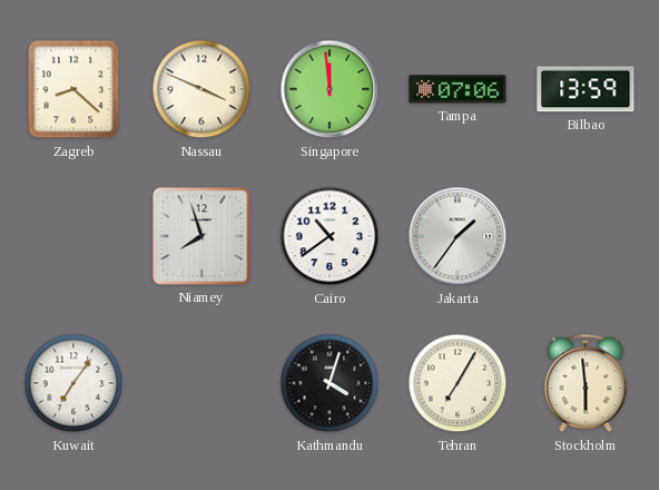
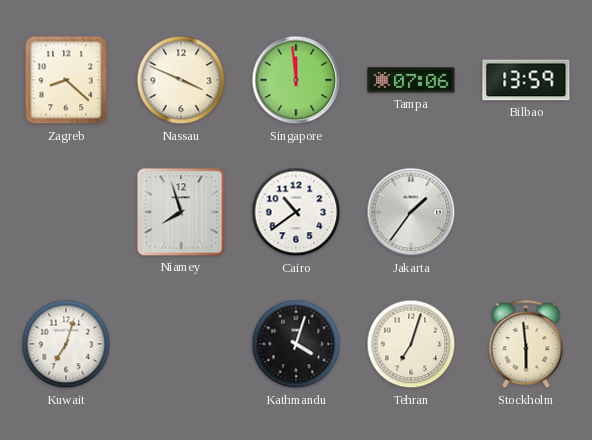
Kuwait: 7:06 -> 7:03 (66, 344)
Tehran: 7:05 -> 7:03 (411, 344)
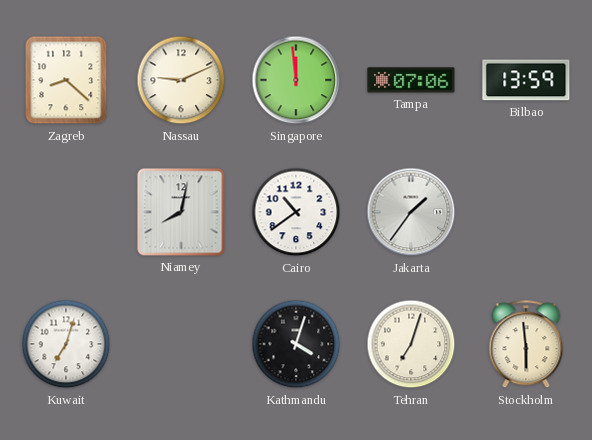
Nassau: 3:49 -> 9:11 (181, 80)
Niamey: 7:57 -> 8:02 (181, 212)
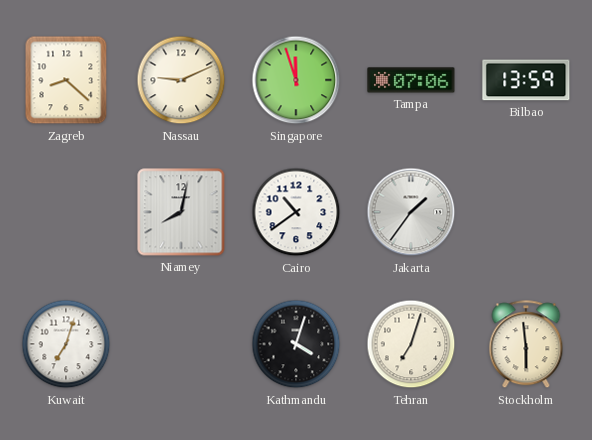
Singapore: 11:59 -> 11:57 (296, 80)
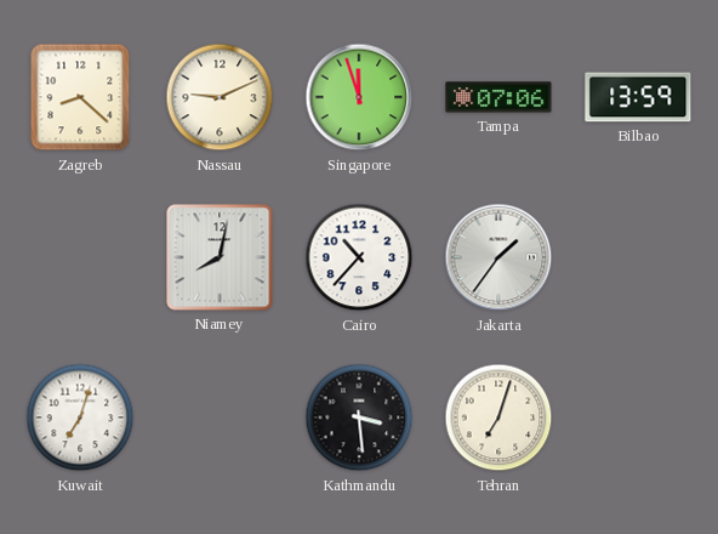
Cairo: 10:39 -> 10:37 (359, 257)
Kathmandu: 4:03 -> 3:29 (359, 417)
Stockholm: 5:59 -> none (526, 345)
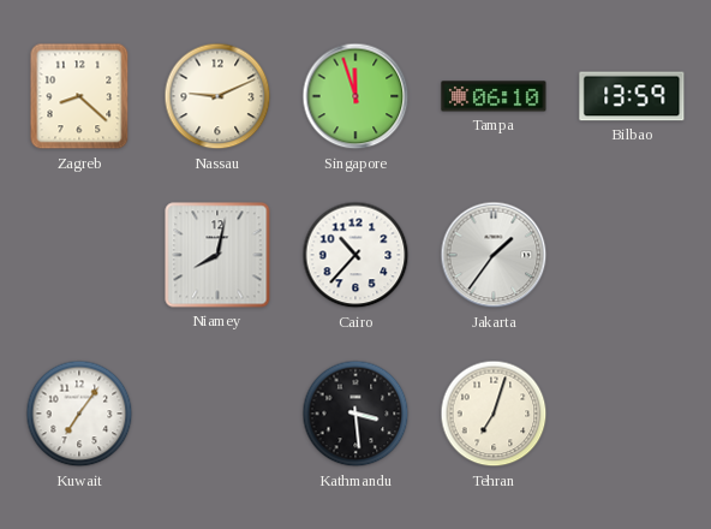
Tampa: 07:06 -> 06:10 (494, 96)
Kuwait: 7:03 -> 7:06 (79, 414)
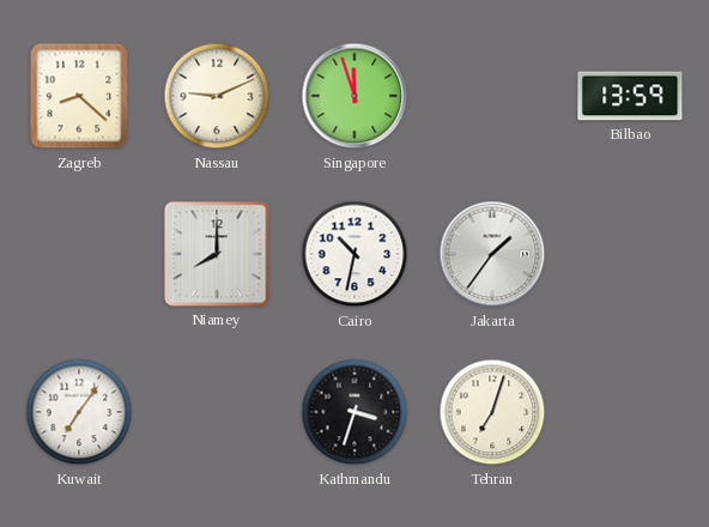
Tampa: 06:10 -> none (494, 96)
Niamey: 8:02 -> 8:00 (217, 254)
Cairo: 10:37 -> 10:32 (354, 254)
Kathmandu: 3:29 -> 3:33 (354, 412)
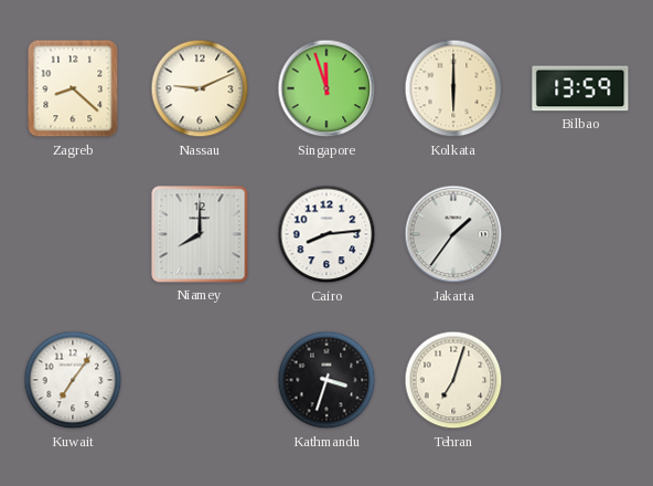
Kolkata: none -> 6:00 (453, 88)
Cairo: 10:32 -> 8:14 (326, 234)
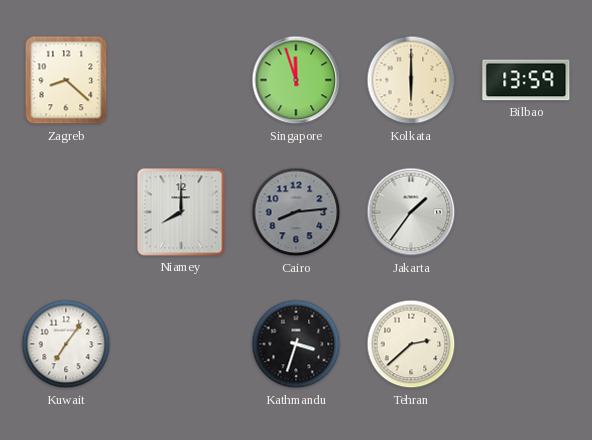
Nassau: 9:11 -> none (200, 88)
Cairo dial: white -> grey (296, 212)
Tehran: 7:03 -> 2:38 (411, 344)
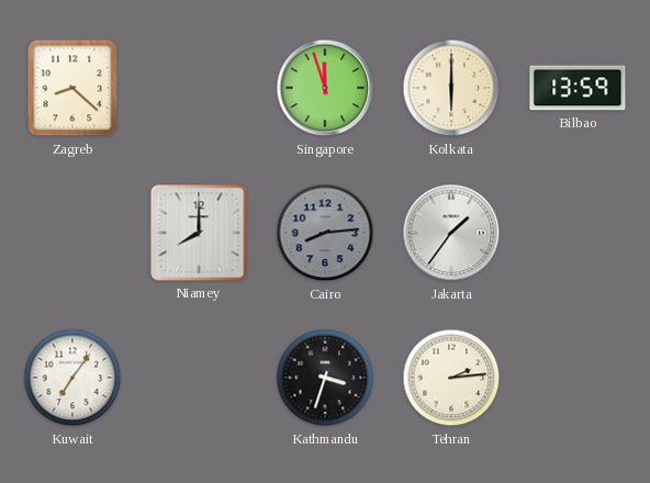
Tehran: 2:38 -> 2:14 (451, 378)
